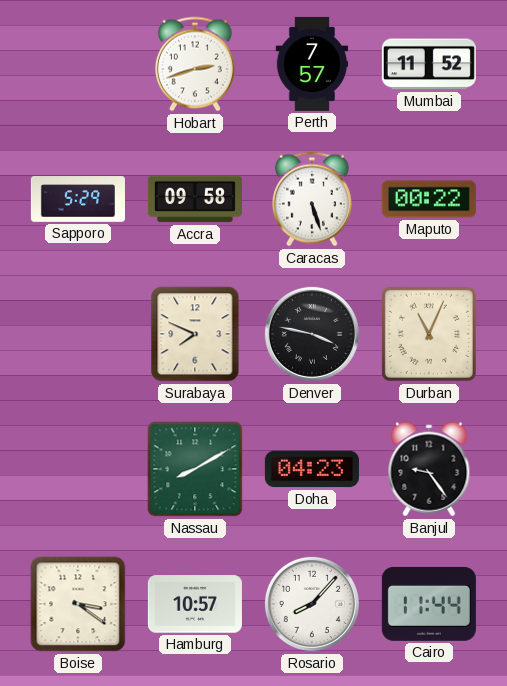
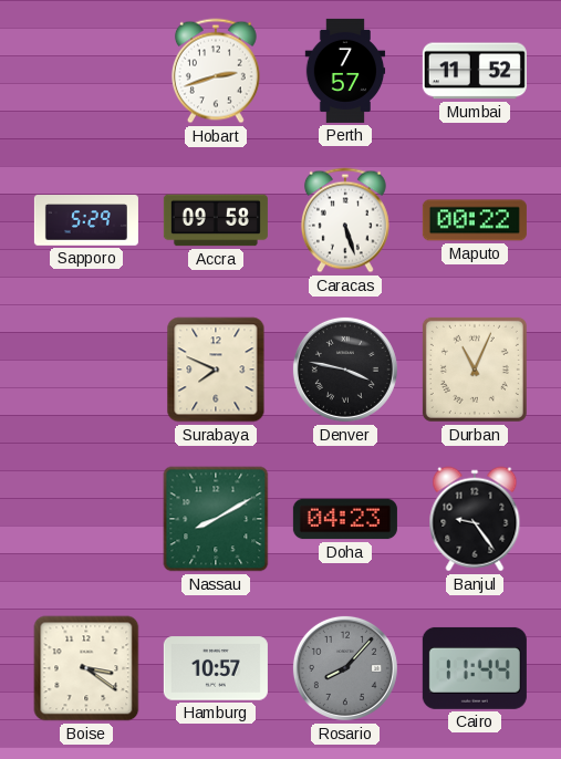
Rosario dial: white -> grey (345, 668)
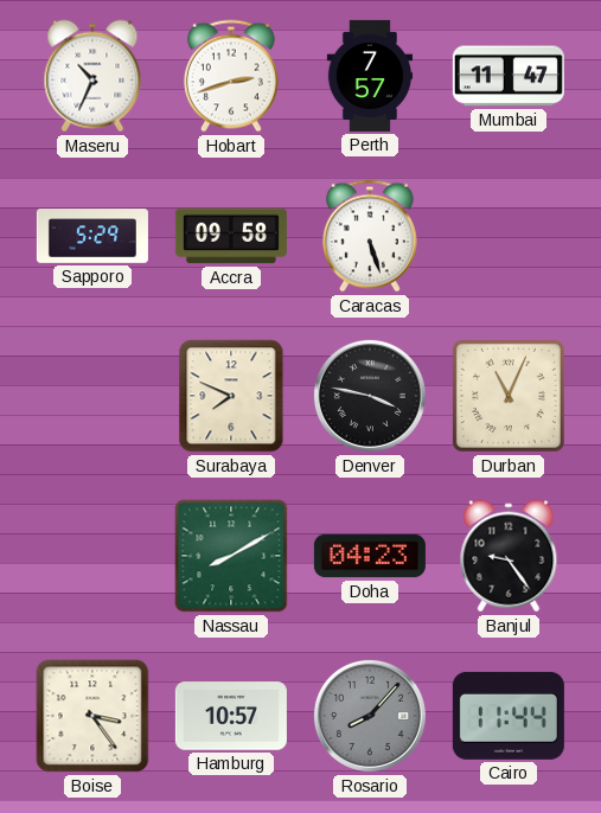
Maseru: none -> 10:34 (92, 76)
Mumbai: 11:52 -> 11:47 (509, 76)
Maputo: 00:22 -> none (475, 220)
Boise: 3:21 -> 3:24 (92, 716)
